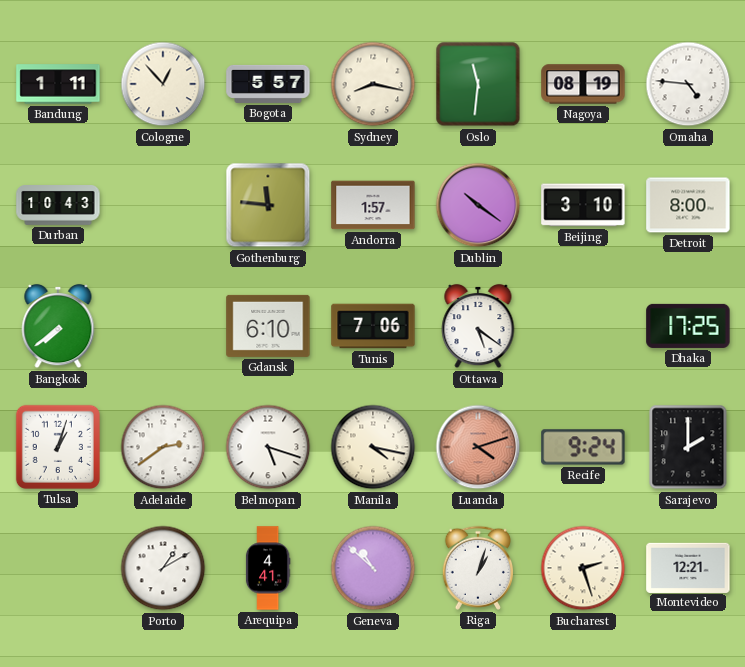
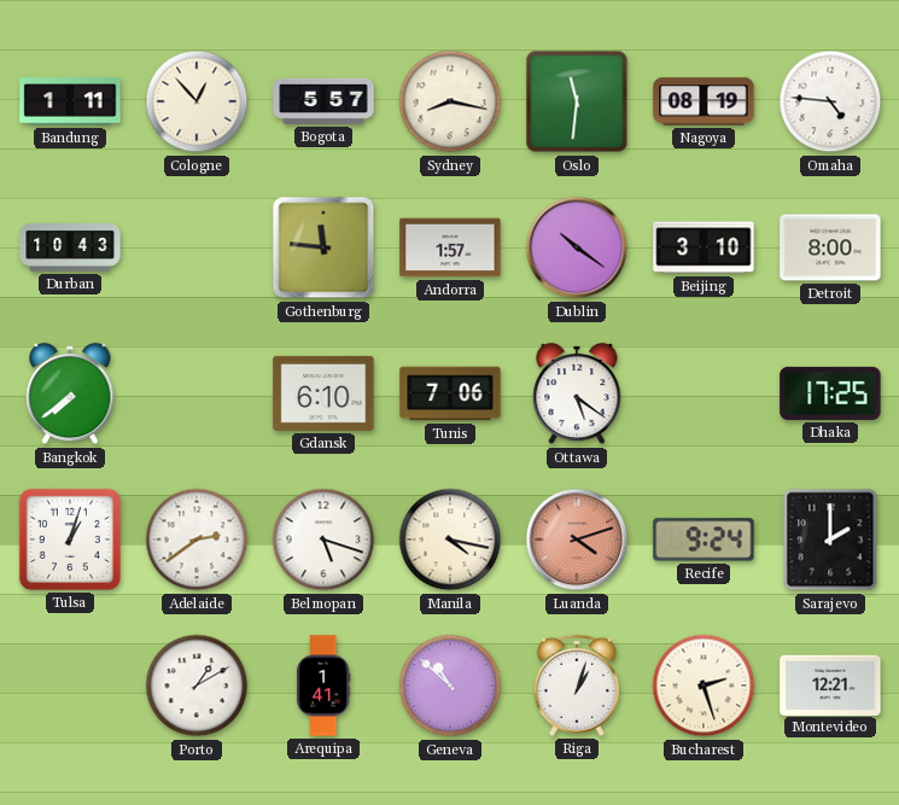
Arequipa: 4:41 -> 1:41 (323, 686)
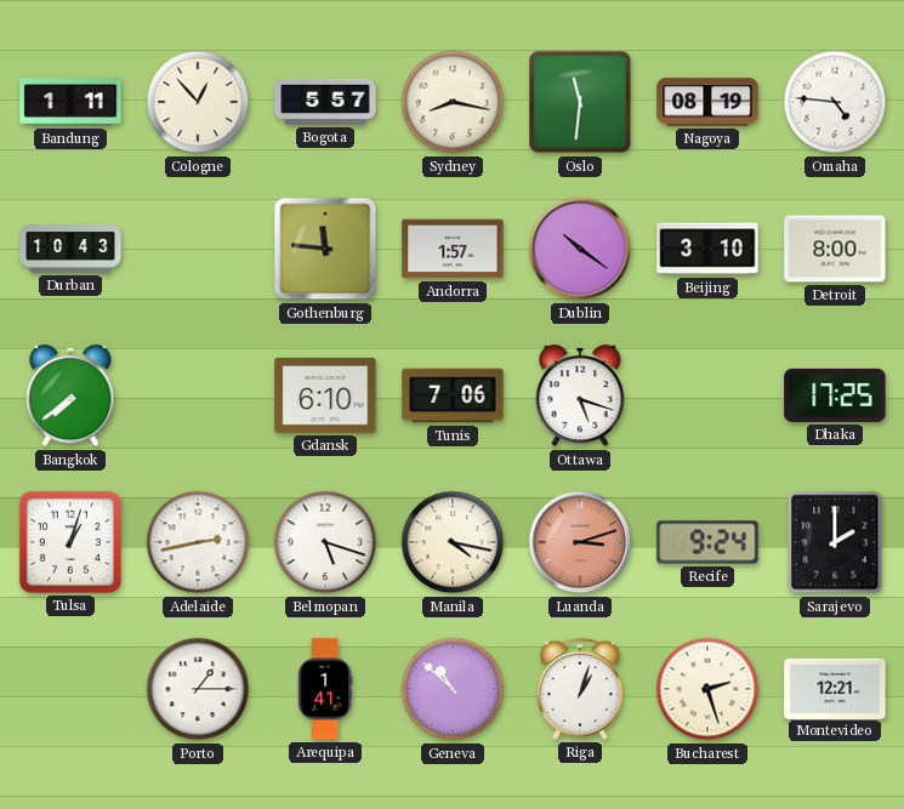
Ottawa: 5:21 -> 5:18 (580, 395)
Adelaide: 2:39 -> 2:43 (198, 542)
Luanda: 4:12 -> 3:12 (580, 542)
Porto: 1:10 -> 1:15 (198, 689)
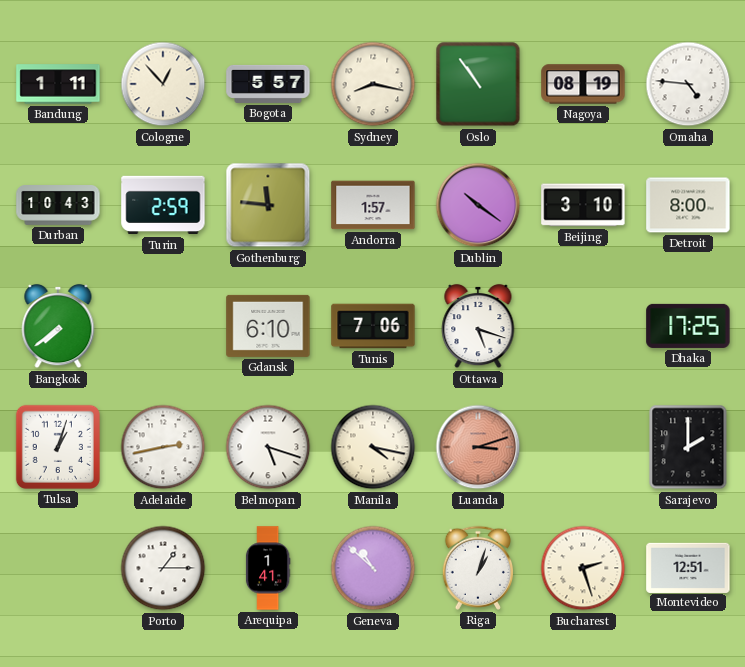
Oslo: 11:31 -> 10:54 (478, 84)
Turin: none -> 2:59 (163, 205)
Recife: 9:24 -> none (707, 542)
Montevideo: 12:21 -> 12:51 (688, 567)
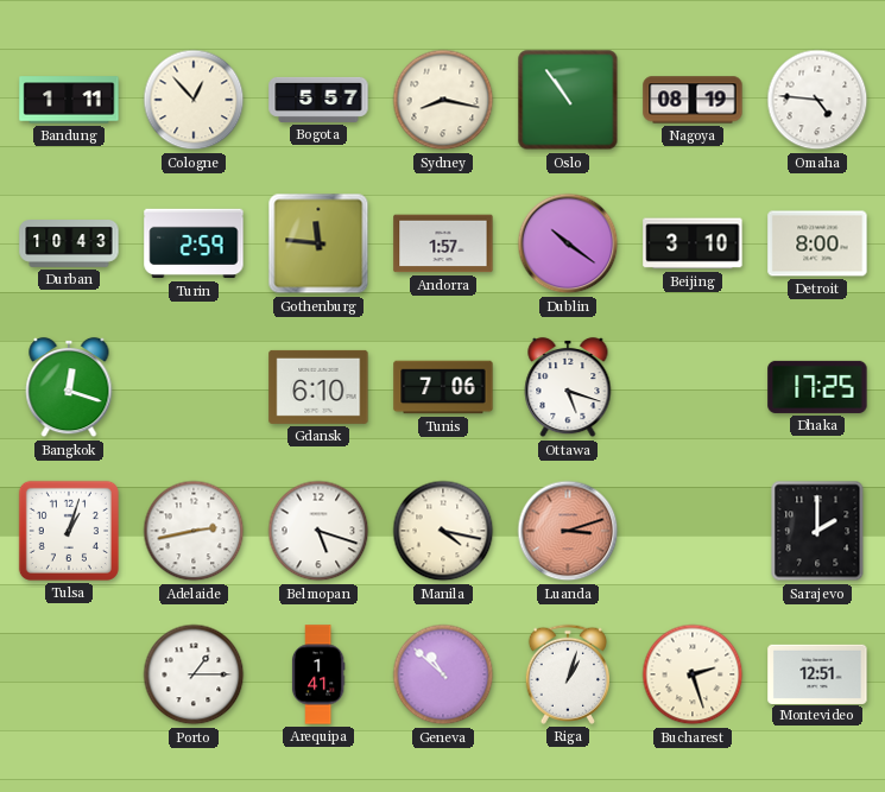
Bangkok: 7:39 -> 12:18 (69, 387)
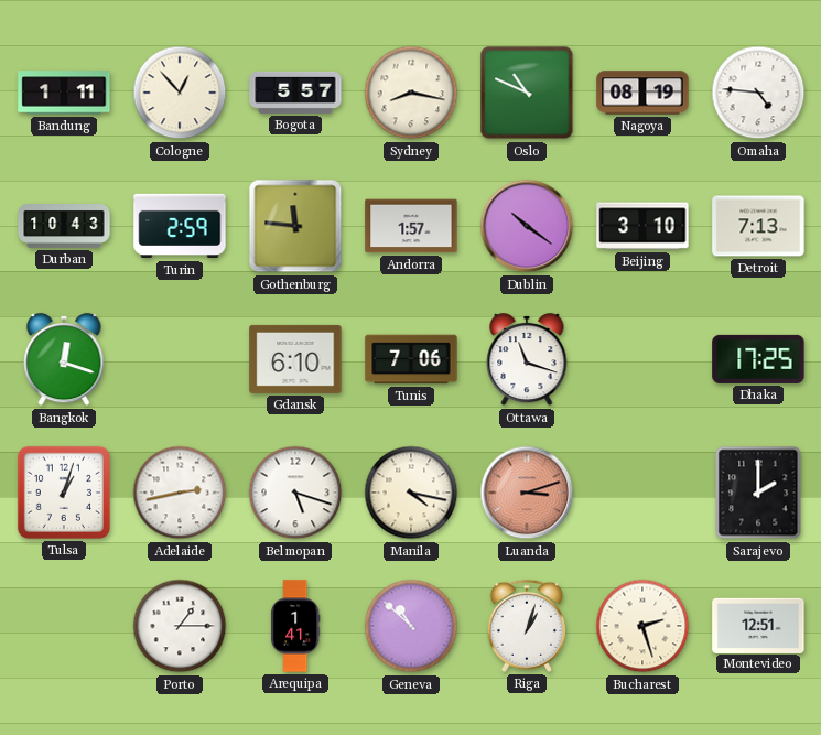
Oslo: 10:54 -> 10:49 (527, 93)
Detroit: 8:00 -> 7:13 (758, 226)
Ottawa: 5:18 -> 11:18 (527, 359)
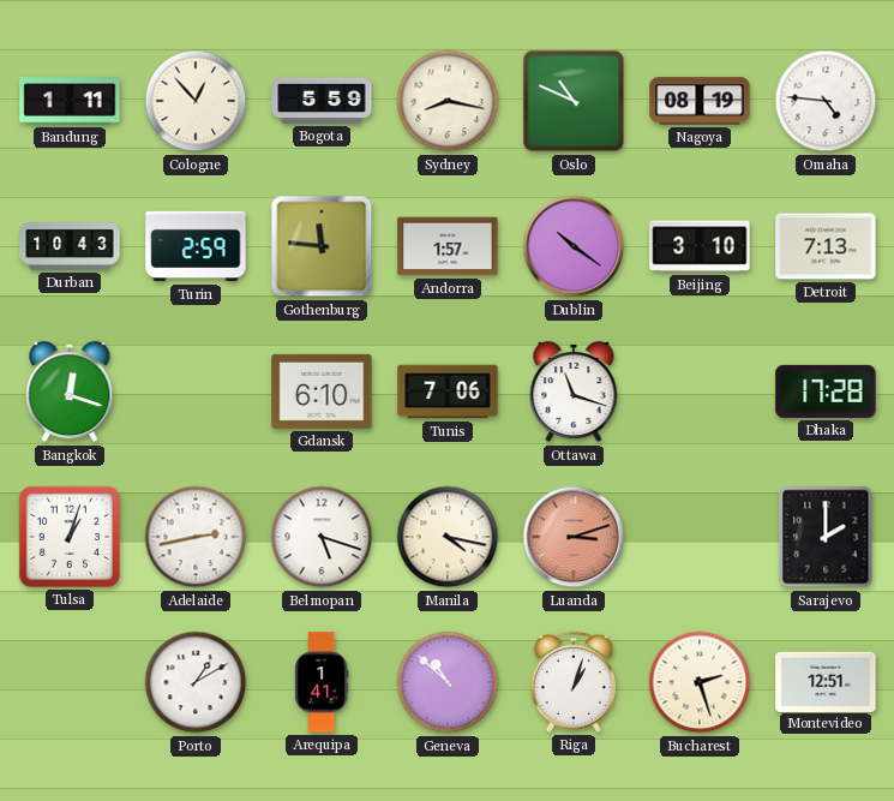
Bogota: 5:57 -> 5:59 (322, 101)
Dhaka: 17:25 -> 17:28 (826, 391)
Porto: 1:15 -> 1:10 (196, 682)
